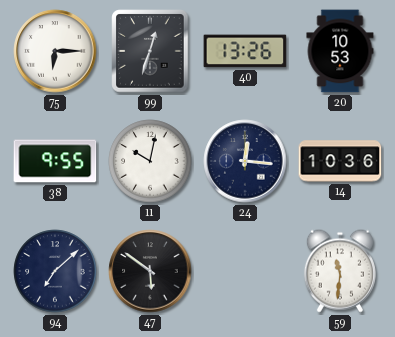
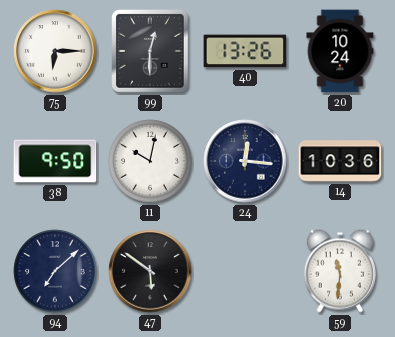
99: 12:33 -> 12:30 (150, 51)
20: 10:53 -> 10:24 (340, 51)
38: 9:55 -> 9:50 (55, 161)
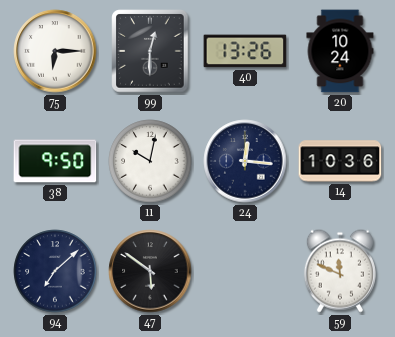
59: 11:31 -> 11:49 (340, 271)
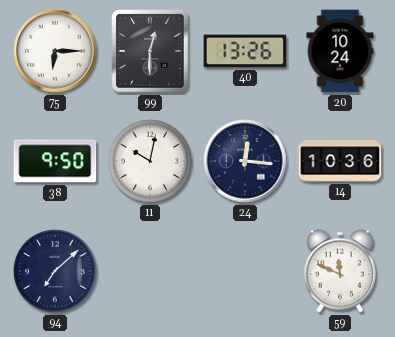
47: 5:51 -> none (150, 271)
